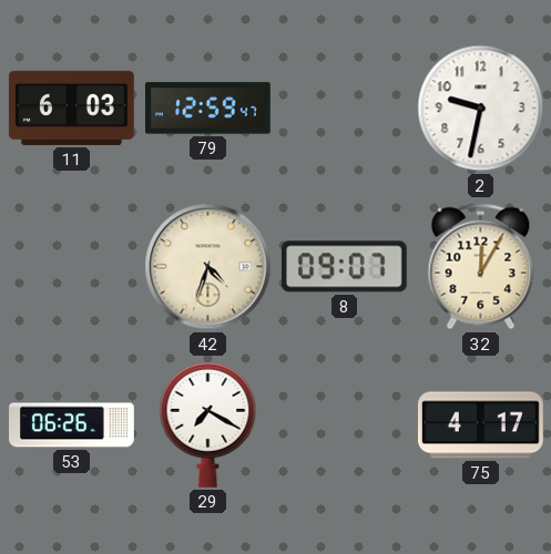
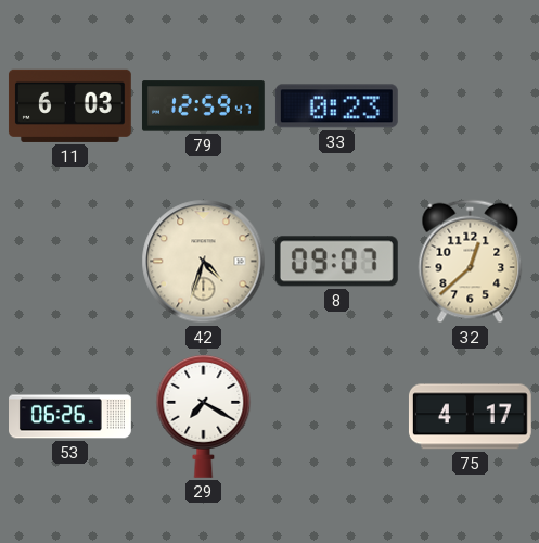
33: none -> 0:23 (336, 106)
2: 9:32 -> none (481, 109)
32: 12:05 -> 12:38 (471, 262)
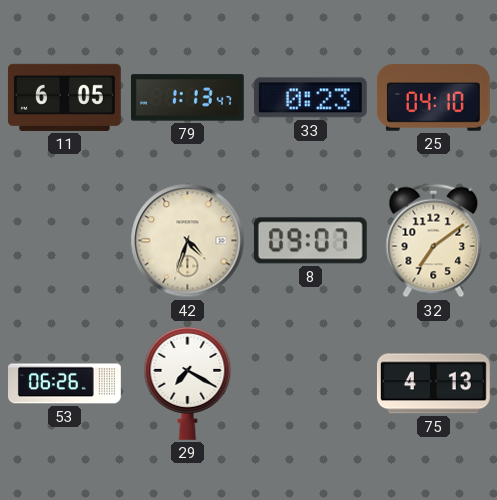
11: 6:03 -> 6:05 (64, 97)
79: 12:59 -> 1:13 (187, 98)
25: none -> 04:10 (433, 97)
32: 12:38 -> 7:09 (434, 241)
75: 4:17 -> 4:13 (433, 384)
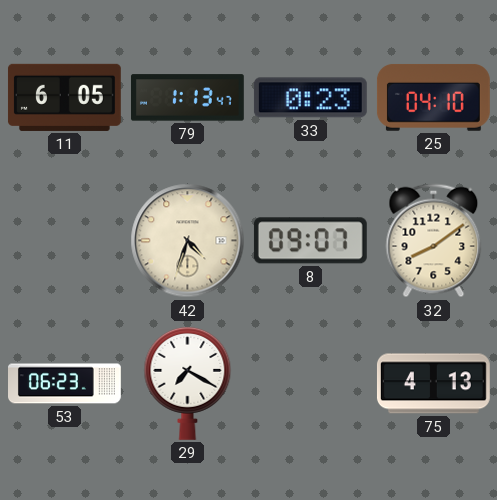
32: 7:09 -> 8:09 (434, 241)
53: 06:26 -> 06:23 (65, 384)
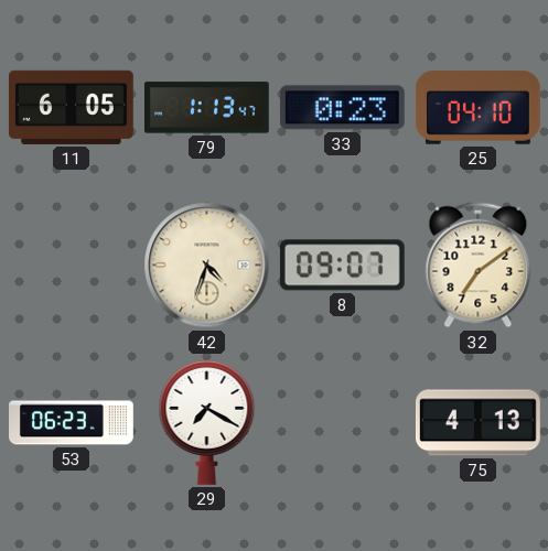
32: 8:09 -> 7:09 (479, 266)
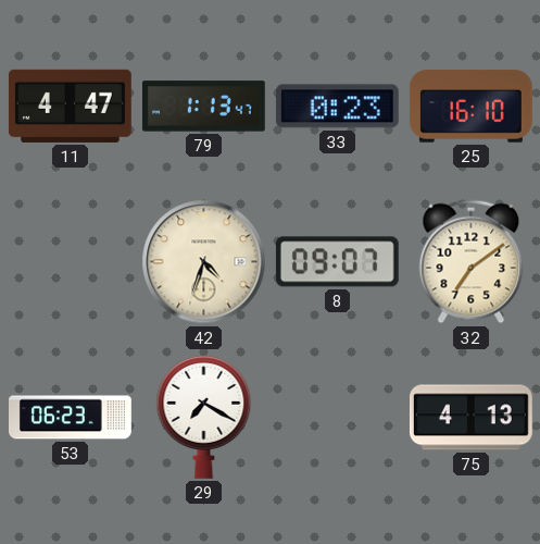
11: 6:05 -> 4:47 (70, 106)
25: 04:10 -> 16:10 (470, 106)
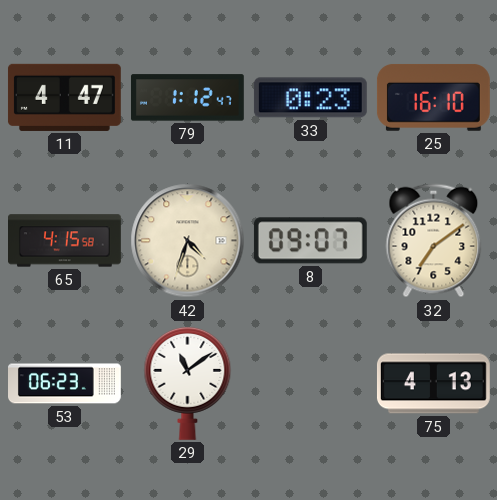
79: 1:13 -> 1:12 (187, 98)
65: none -> 4:15 (65, 241)
29: 7:20 -> 11:09 (188, 383)
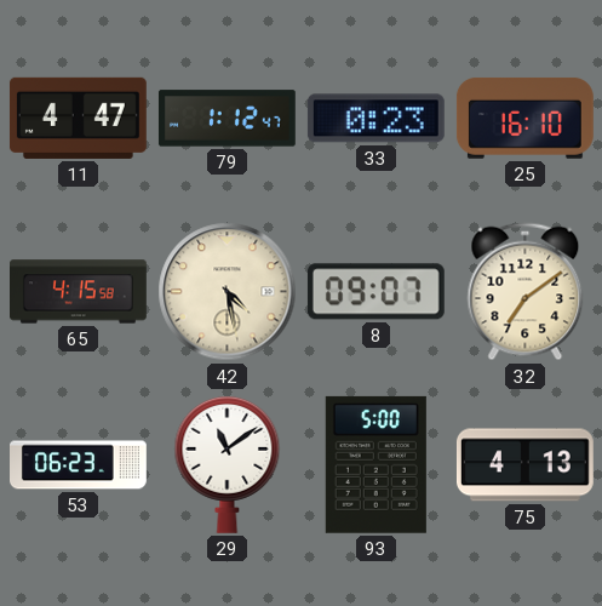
42: 4:33 -> 4:28 (228, 292)
93: none -> 5:00 (375, 464)
